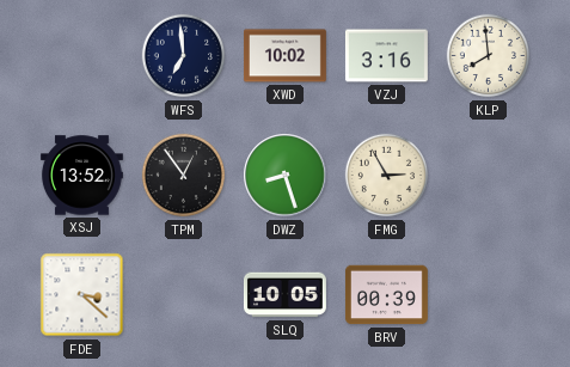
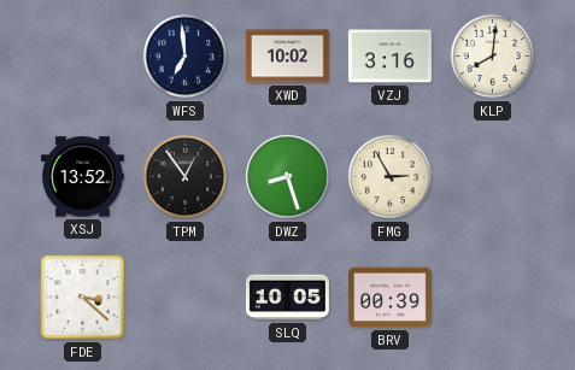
KLP: 7:59 -> 8:01 (493, 57)
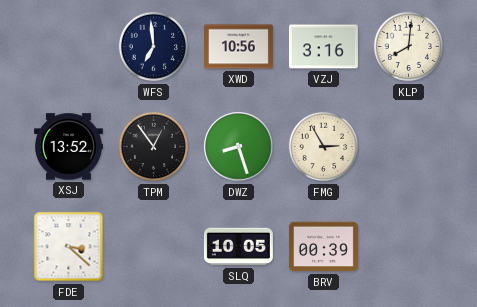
XWD: 10:02 -> 10:56 (238, 47)
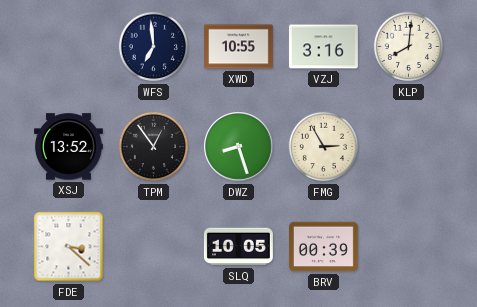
XWD: 10:56 -> 10:55 (238, 47)
